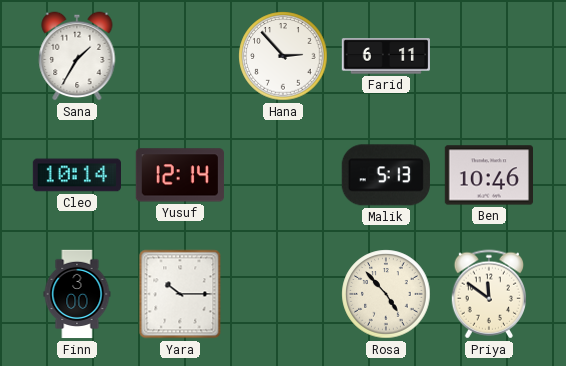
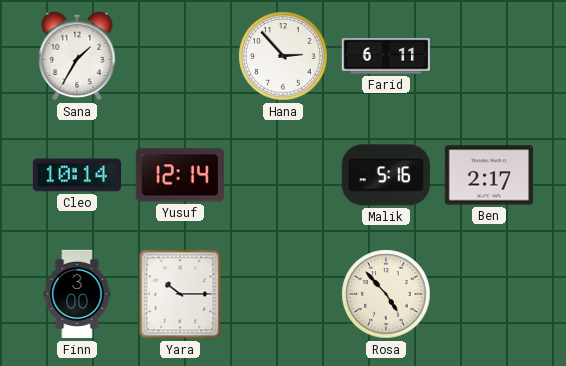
Malik: 5:13 -> 5:16 (386, 175)
Ben: 10:46 -> 2:17 (488, 175)
Priya: 11:51 -> none (488, 294)
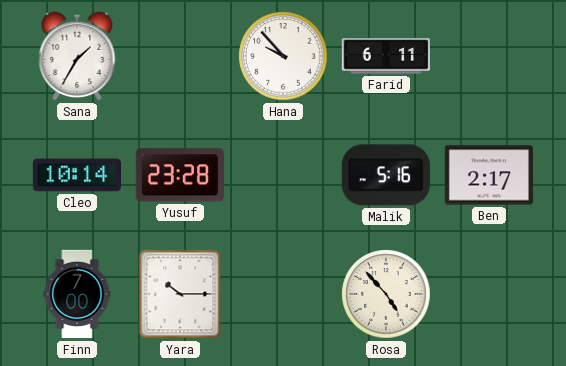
Hana: 2:53 -> 9:53 (283, 56)
Yusuf: 12:14 -> 23:28 (180, 175)
Finn: 3:00 -> 7:00 (77, 294)
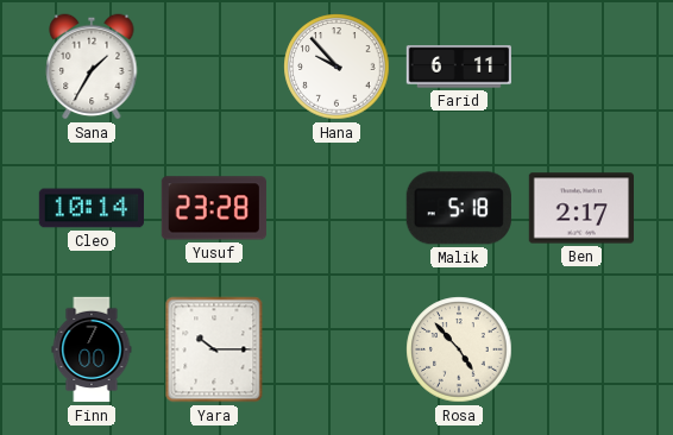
Malik: 5:16 -> 5:18 (459, 208)
